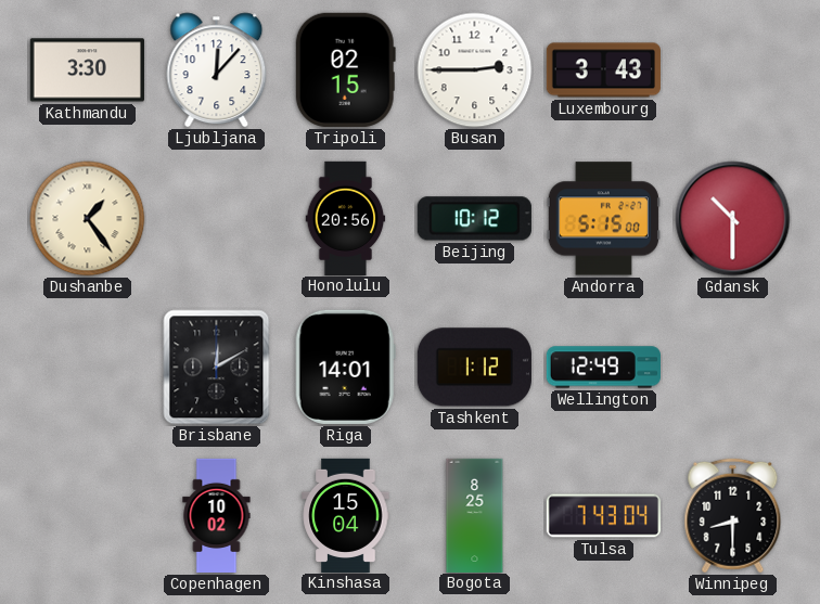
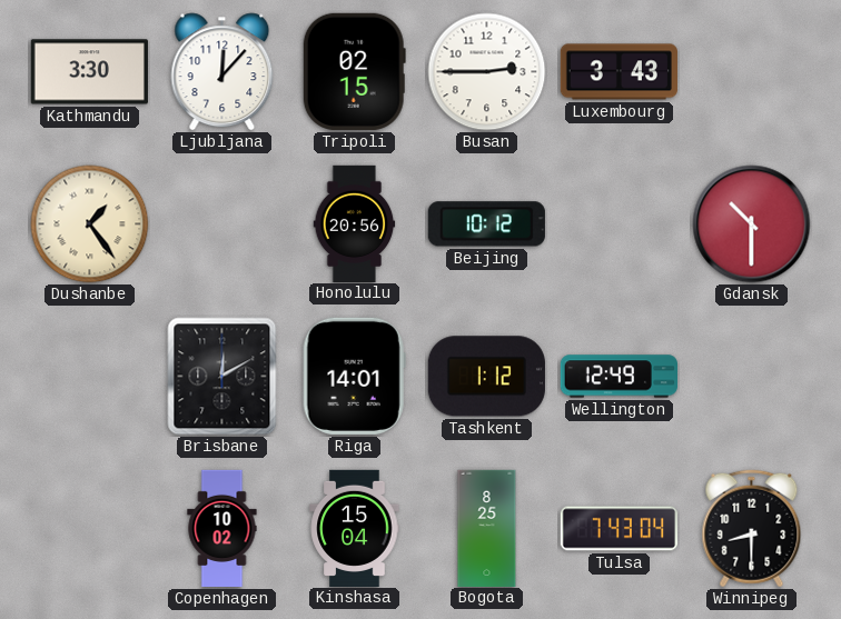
Andorra: 5:15 -> none (603, 219)
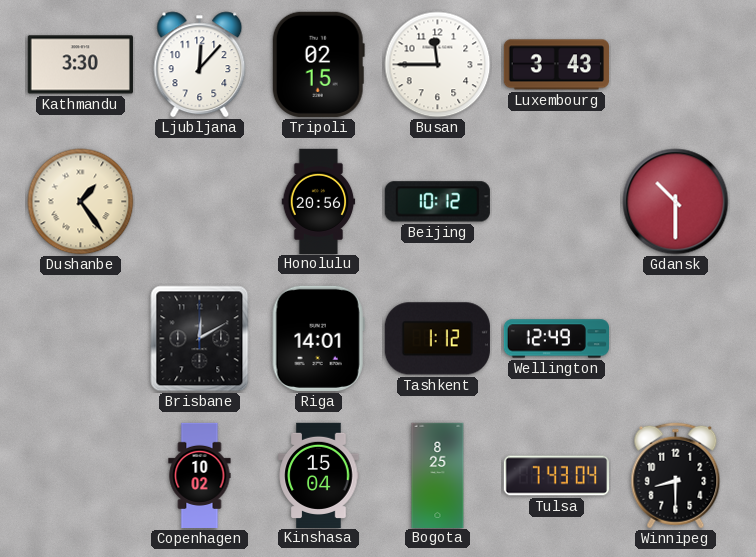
Busan: 2:45 -> 11:45 (438, 65)
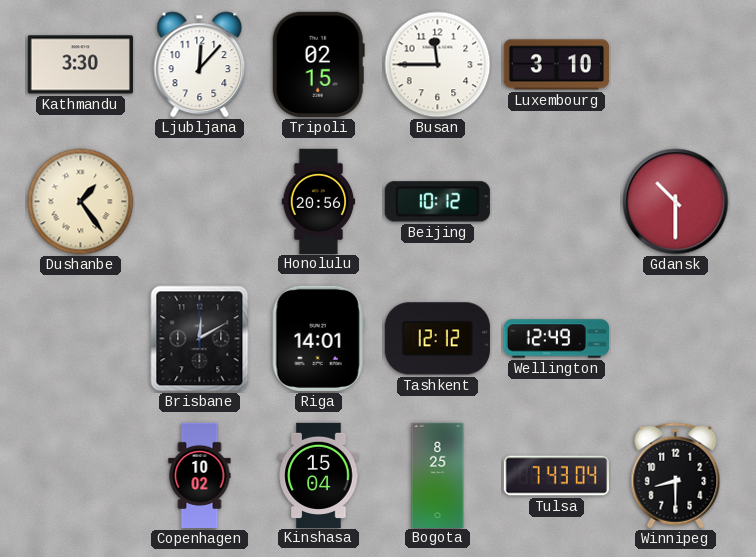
Luxembourg: 3:43 -> 3:10 (556, 65)
Tashkent: 1:12 -> 12:12 (437, 339)
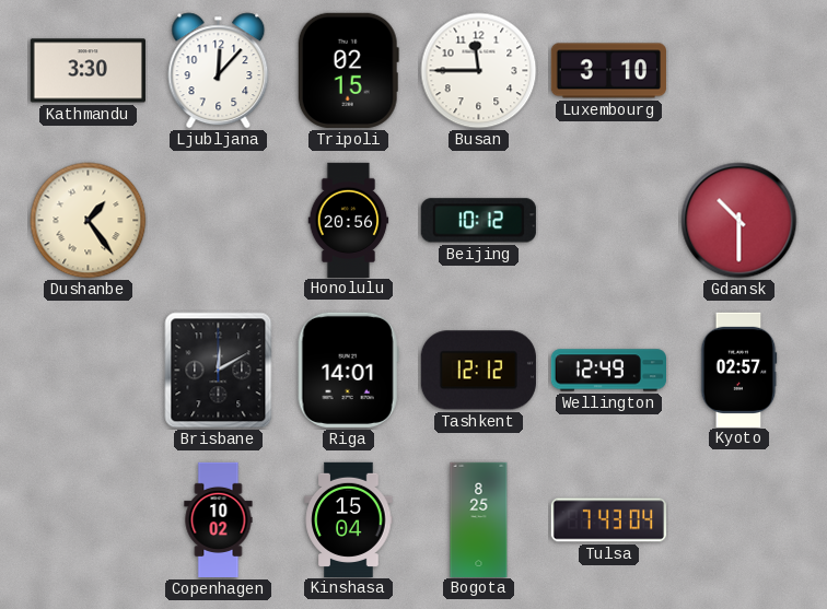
Kyoto: none -> 02:57 (738, 370)
Winnipeg: 8:30 -> none (676, 476)
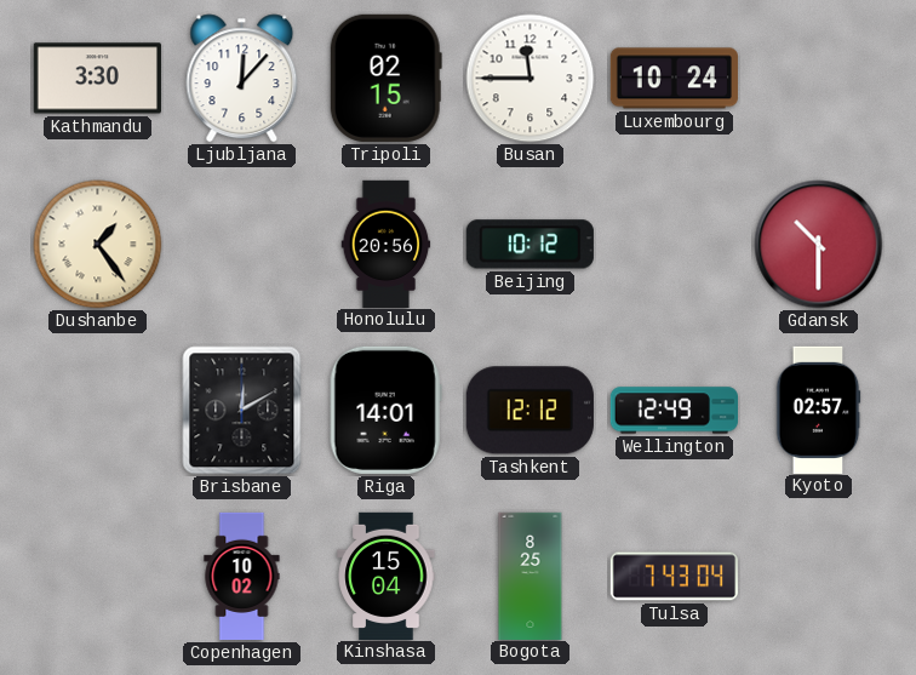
Luxembourg: 3:10 -> 10:24 (674, 79)
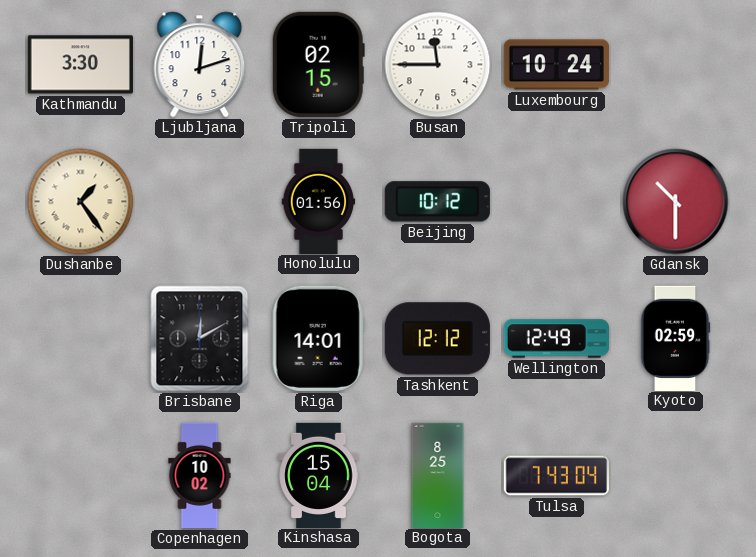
Ljubljana: 12:07 -> 12:12 (200, 65)
Honolulu: 20:56 -> 01:56 (319, 201)
Kyoto: 02:57 -> 02:59 (675, 338)
